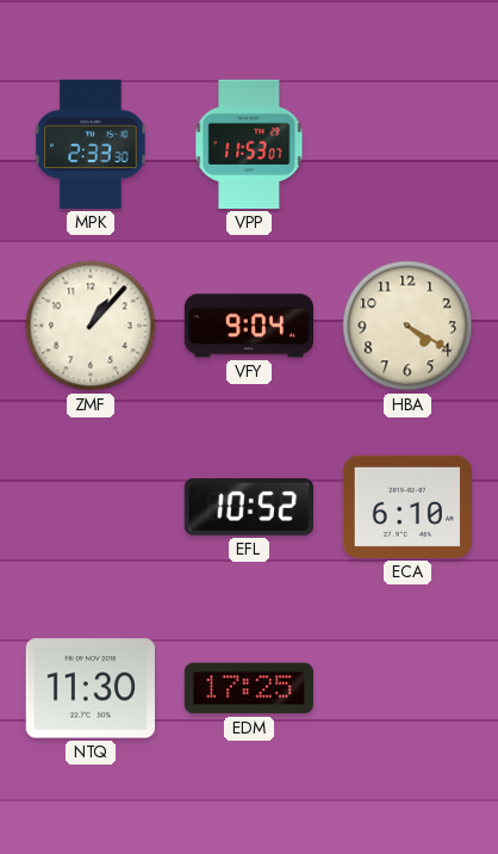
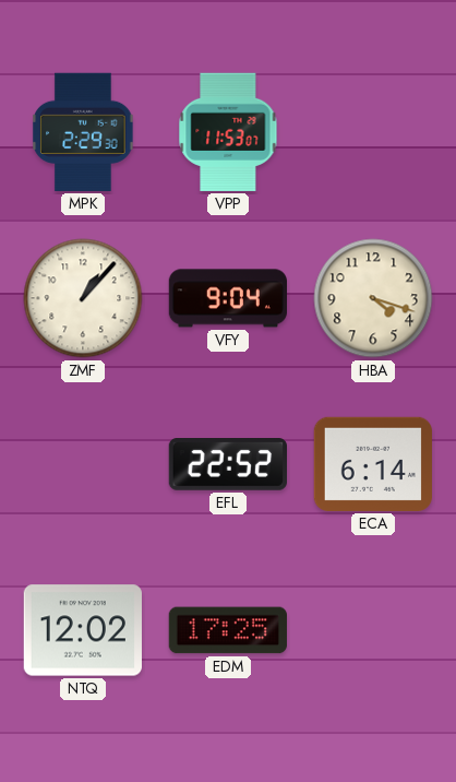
MPK: 2:33 -> 2:29 (83, 132)
HBA: 4:20 -> 4:18 (373, 298)
EFL: 10:52 -> 22:52 (227, 465)
ECA: 6:10 -> 6:14 (373, 464)
NTQ: 11:30 -> 12:02 (83, 630)
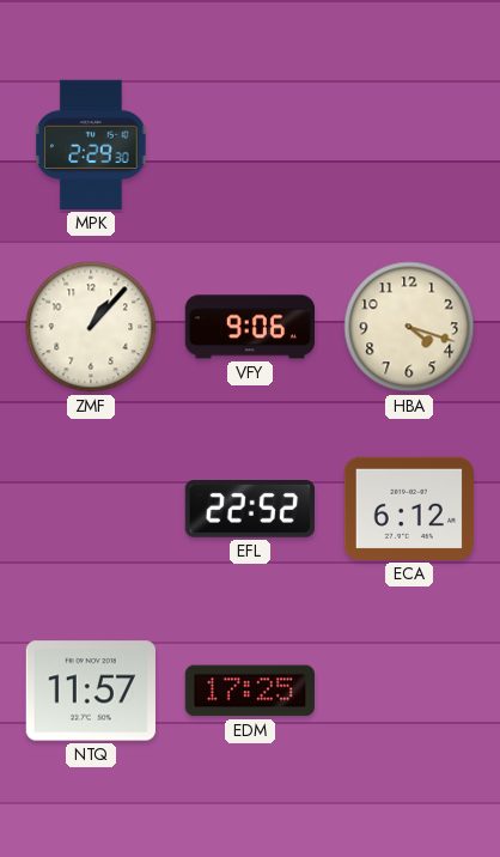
VPP: 11:53 -> none (228, 132)
VFY: 9:04 -> 9:06 (249, 327)
ECA: 6:14 -> 6:12 (409, 509)
NTQ: 12:02 -> 11:57 (91, 691)
